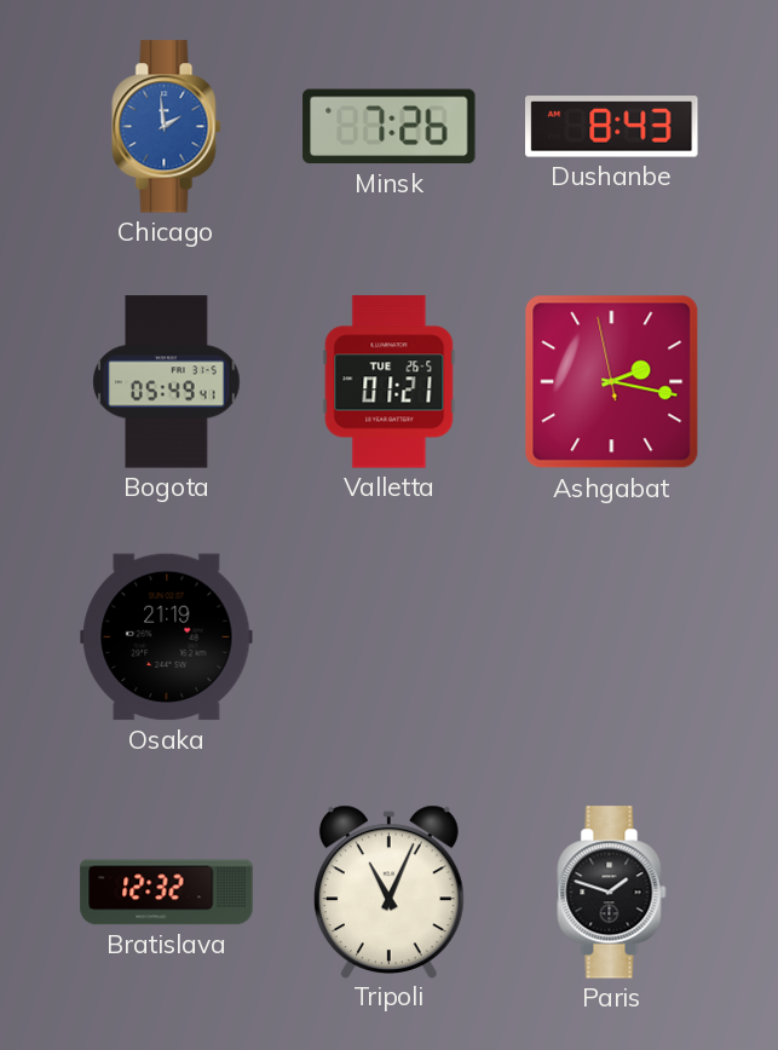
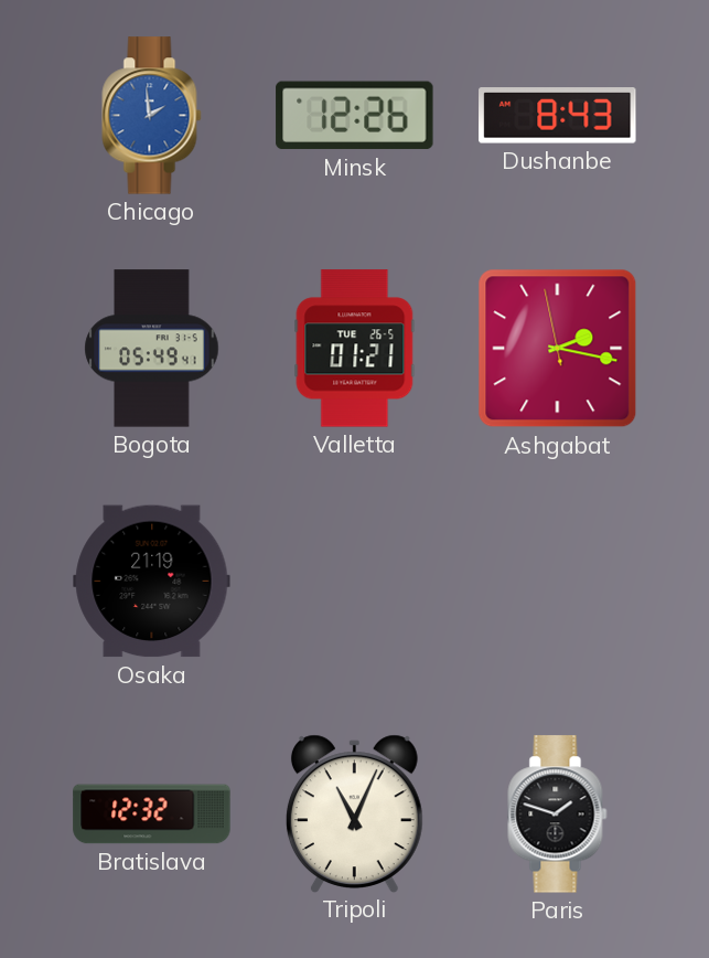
Minsk: 7:26 -> 12:26 (355, 116)
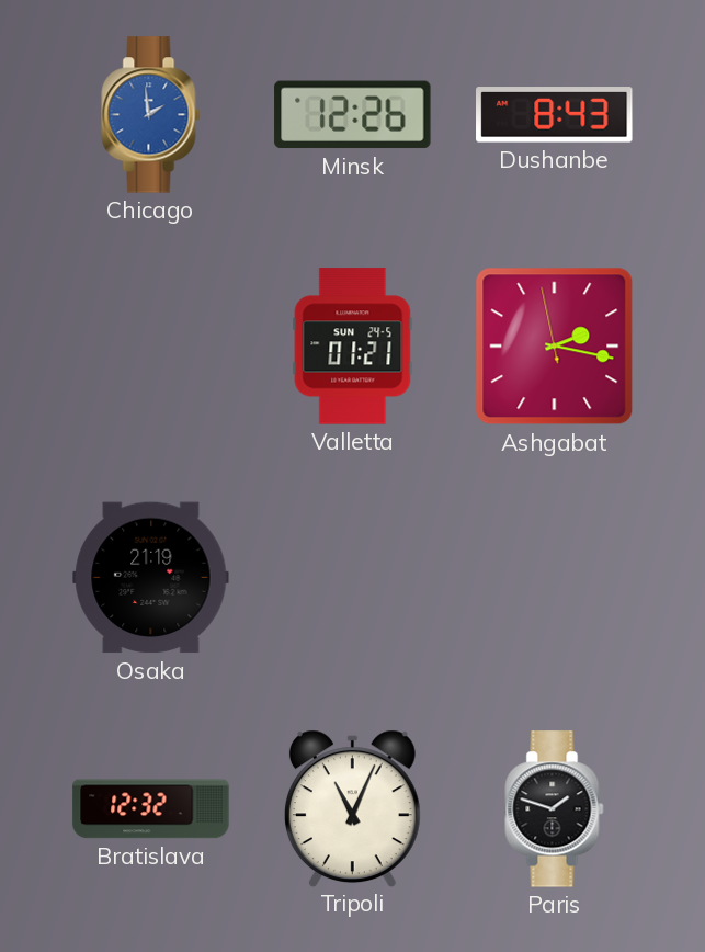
Bogota: 05:49 -> none (152, 349)
Valletta date: TUE 26-5 -> SUN 24-5 (353, 347)
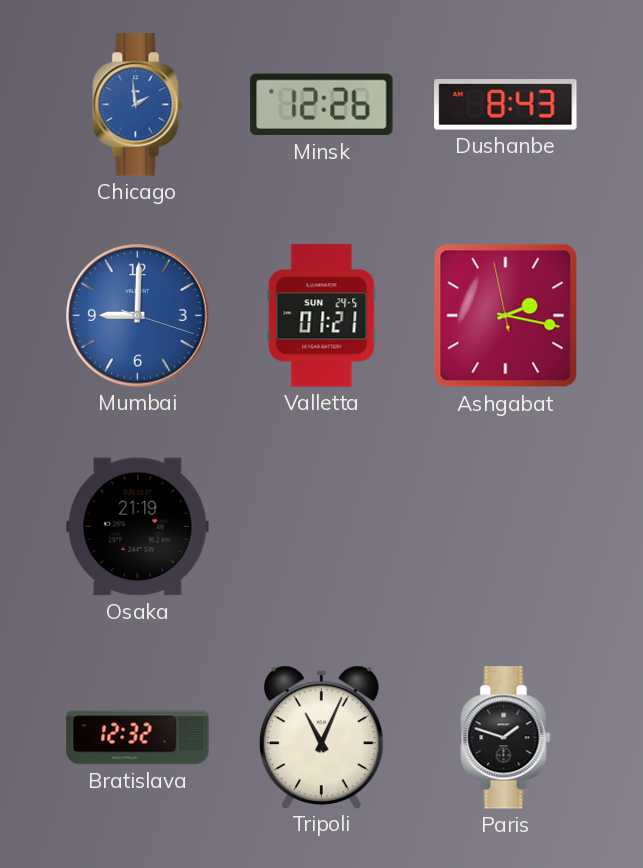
Mumbai: none -> 9:00 (138, 316)
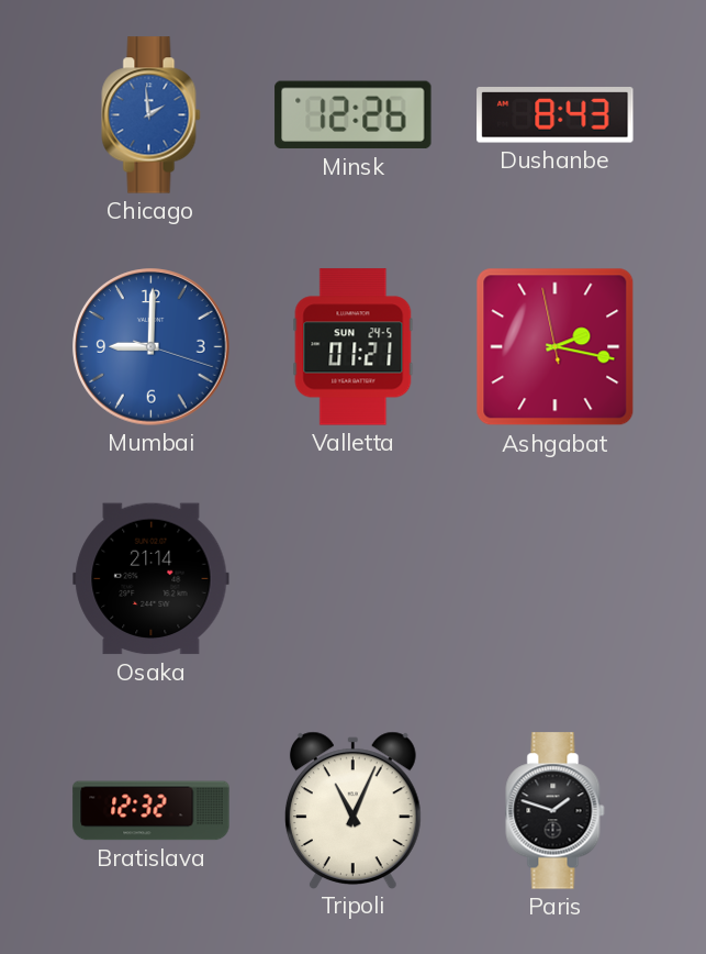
Osaka: 21:19 -> 21:14 (152, 579)
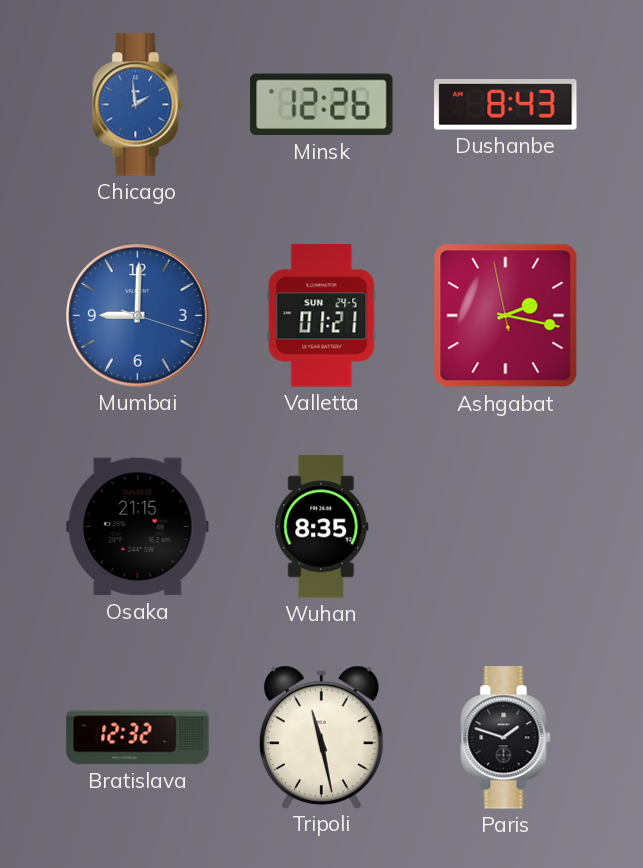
Osaka: 21:14 -> 21:15 (138, 527)
Wuhan: none -> 8:35 (322, 527)
Tripoli: 11:04 -> 11:28 (321, 737)
